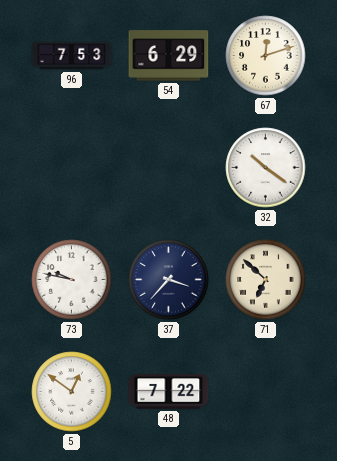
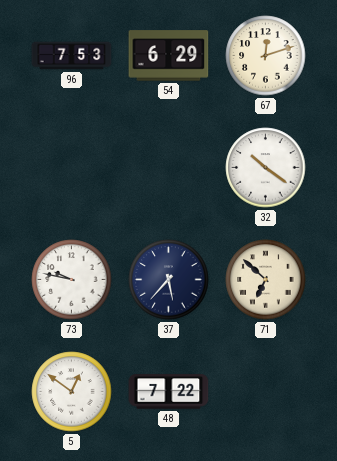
37: 3:37 -> 5:37 (169, 280)
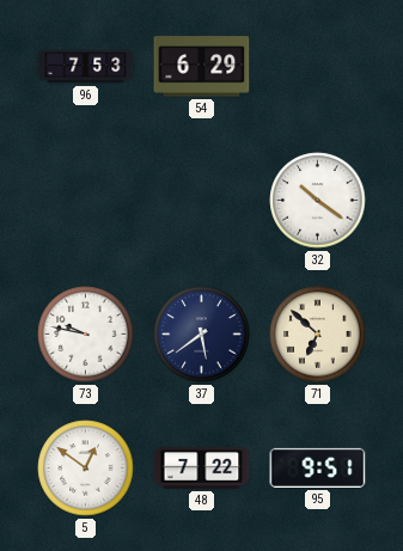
67: 12:12 -> none (266, 56)
37: 5:37 -> 5:39 (202, 335)
95: none -> 9:51 (318, 467)
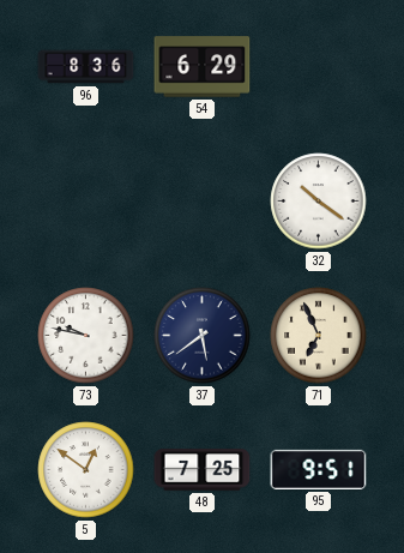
96: 7:53 -> 8:36 (86, 67)
71: 6:52 -> 6:56 (319, 336)
48: 7:22 -> 7:25 (203, 470)
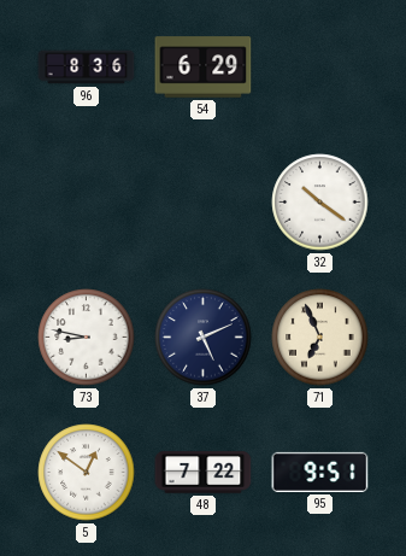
73: 9:47 -> 8:47 (87, 338)
37: 5:39 -> 5:11 (204, 338)
48: 7:25 -> 7:22 (204, 473)
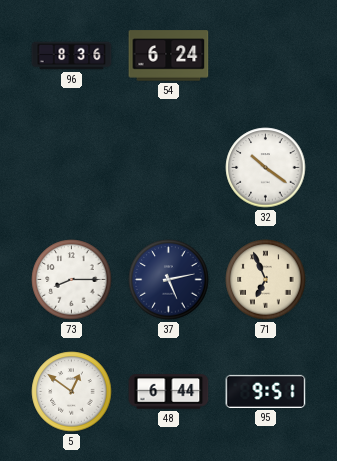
54: 6:29 -> 6:24 (169, 56)
73: 8:47 -> 8:15 (72, 280)
37: 5:11 -> 5:13 (169, 280)
48: 7:22 -> 6:44 (169, 392)
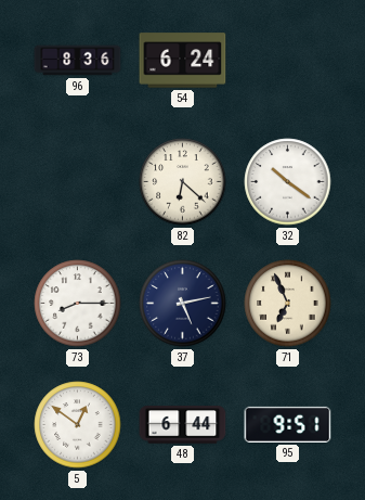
82: none -> 6:22 (183, 182)
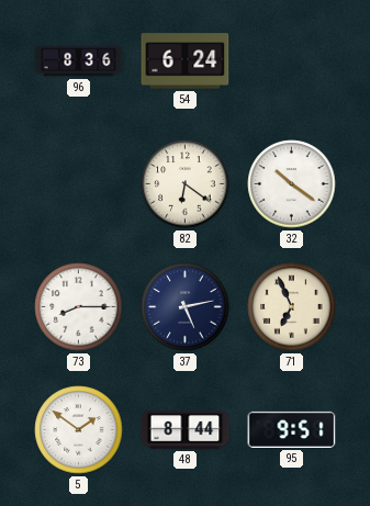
82: 6:22 -> 6:21 (186, 184)
5: 12:51 -> 1:51 (79, 430)
48: 6:44 -> 8:44 (186, 430)
